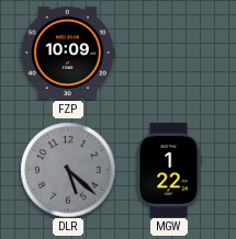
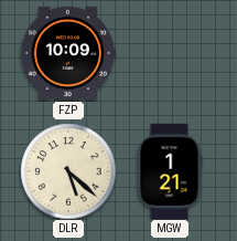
DLR dial: grey -> cream (68, 171)
MGW: 1:22 -> 1:21 (170, 170)
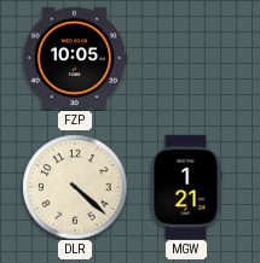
FZP: 10:09 -> 10:05 (74, 58)
DLR: 5:22 -> 4:22 (75, 187)
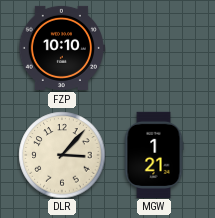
FZP: 10:05 -> 10:10 (61, 48)
DLR: 4:22 -> 3:07 (62, 155)
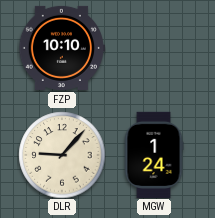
DLR: 3:07 -> 9:07 (62, 155)
MGW: 1:21 -> 1:24 (154, 154)
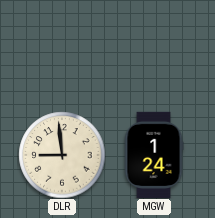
FZP: 10:10 -> none (61, 48)
DLR: 9:07 -> 8:59 (62, 155)
